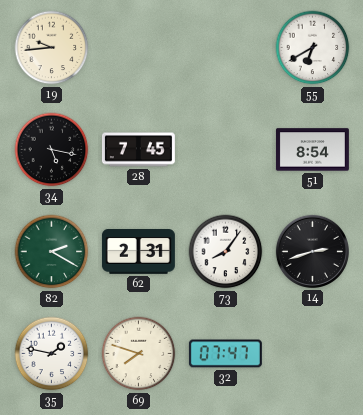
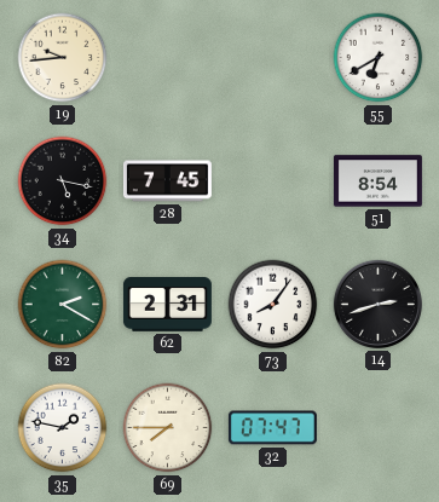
69: 7:48 -> 7:45 (168, 428)
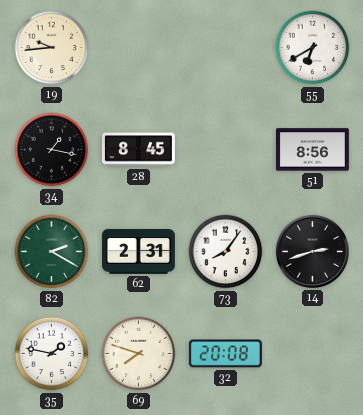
34: 5:17 -> 1:17 (52, 150)
28: 7:45 -> 8:45 (138, 150)
51: 8:54 -> 8:56 (312, 150)
69: 7:45 -> 7:48 (139, 354)
32: 07:47 -> 20:08 (225, 354)
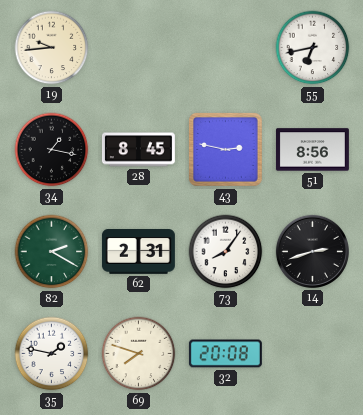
55: 6:40 -> 6:43 (313, 48)
43: none -> 2:47 (226, 150)
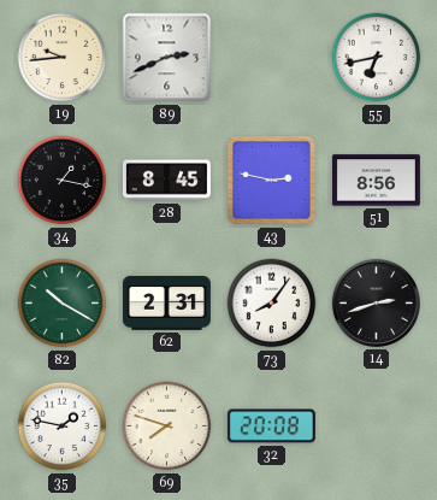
89: none -> 2:41 (167, 58)
82: 2:20 -> 10:20 (63, 304)
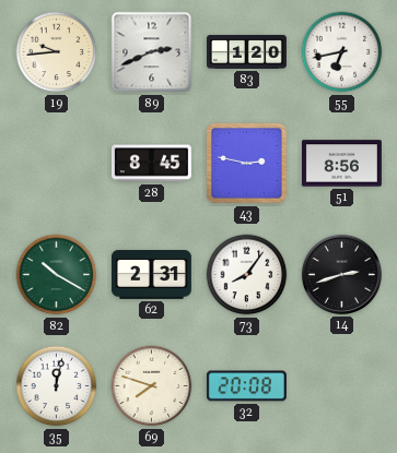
83: none -> 1:20 (246, 51)
34: 1:17 -> none (63, 181)
35: 1:47 -> 12:02 (57, 386)
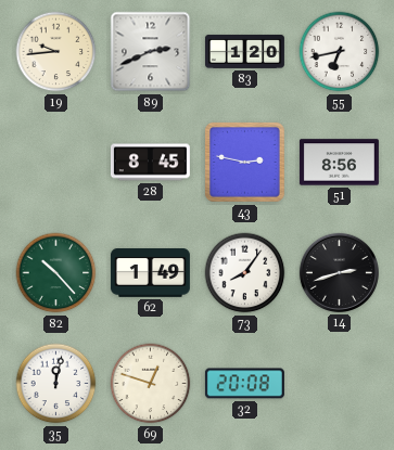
82: 10:20 -> 10:23 (56, 273)
62: 2:31 -> 1:49 (150, 273)
69: 7:48 -> 12:48 (151, 384)
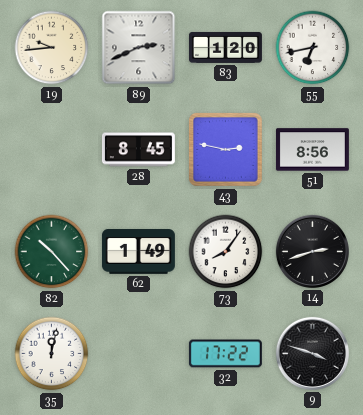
69: 12:48 -> none (151, 384)
32: 20:08 -> 17:22 (225, 354)
9: none -> 3:48 (312, 353)
